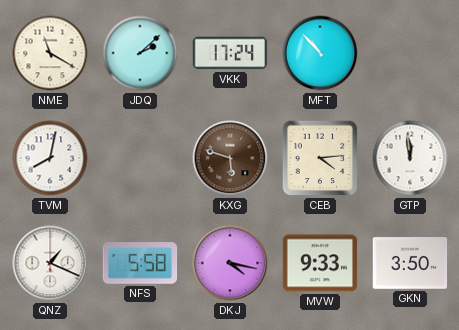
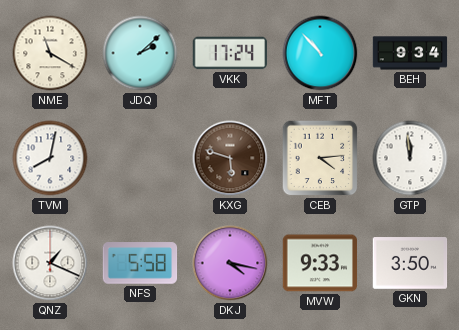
BEH: none -> 9:34 (410, 53)
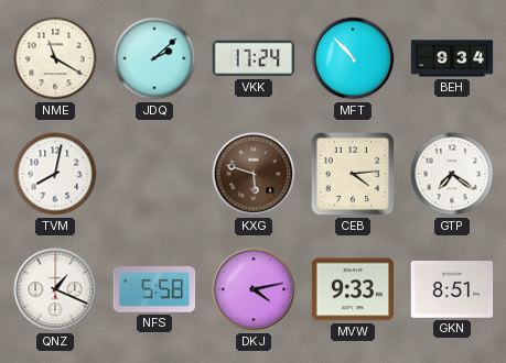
GTP: 11:59 -> 7:21 (452, 174)
DKJ: 4:17 -> 4:13 (254, 289)
GKN: 3:50 -> 8:51 (452, 289)
